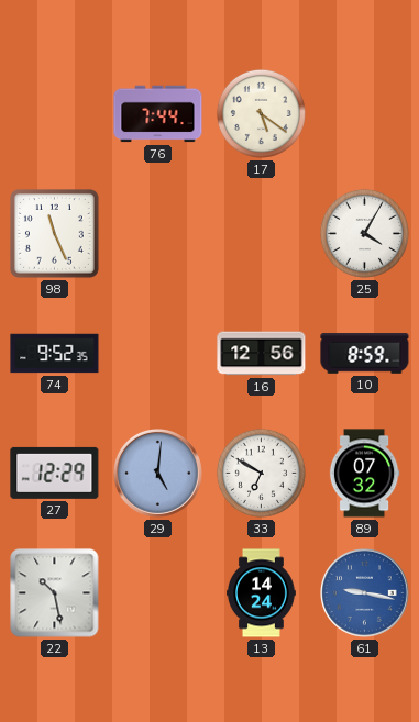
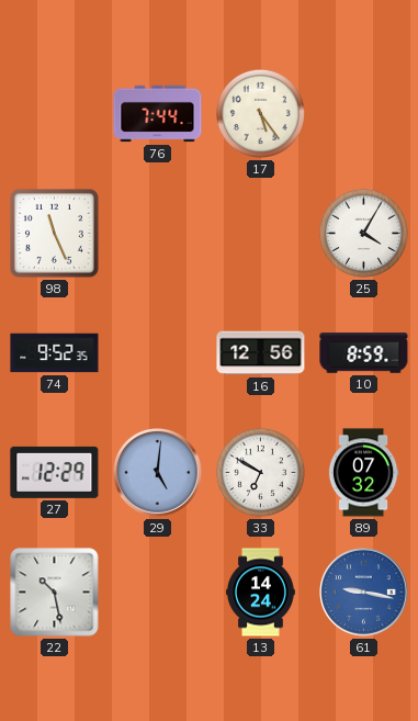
17: 5:21 -> 5:24 (260, 113)
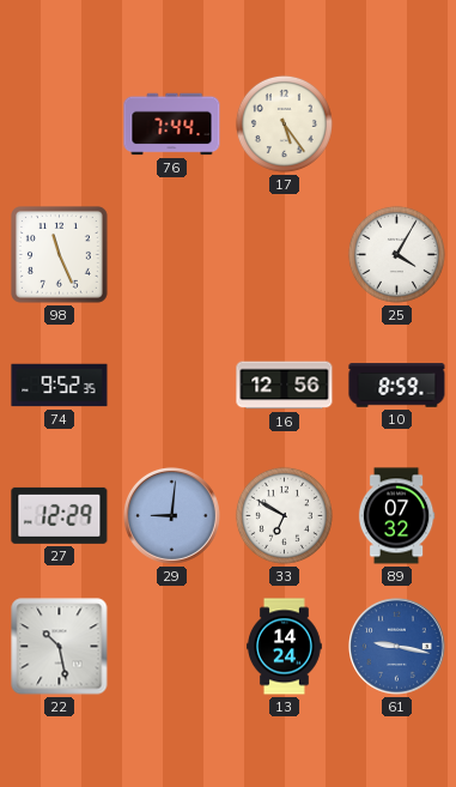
29: 5:01 -> 9:01 (172, 516)
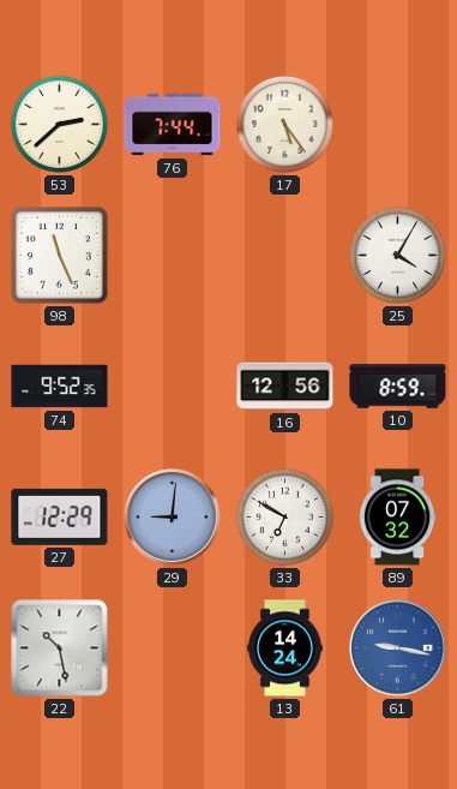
53: none -> 2:38 (59, 124)
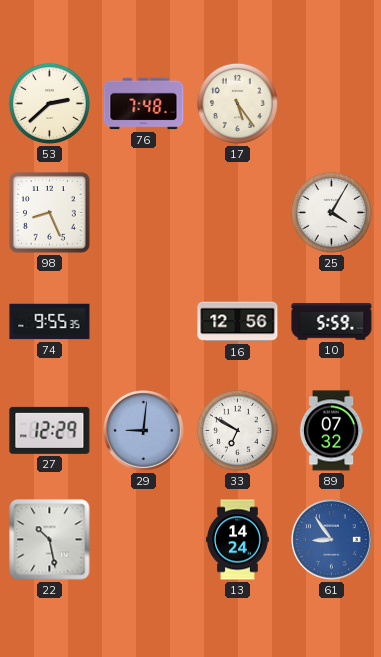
76: 7:44 -> 7:48 (144, 104)
98: 11:26 -> 8:26 (50, 213)
74: 9:52 -> 9:55 (50, 322)
10: 8:59 -> 5:59 (332, 322)
61: 9:17 -> 8:54 (332, 540)
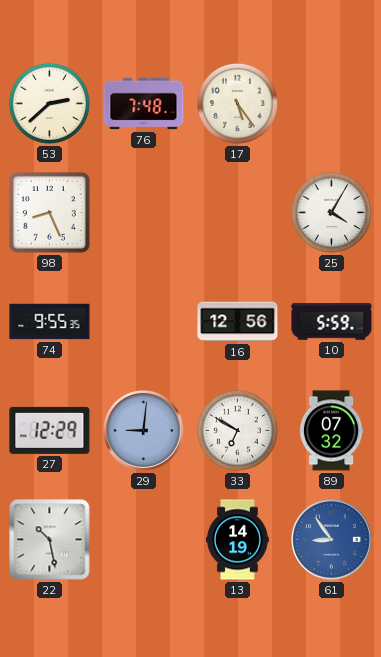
13: 14:24 -> 14:19 (238, 540)
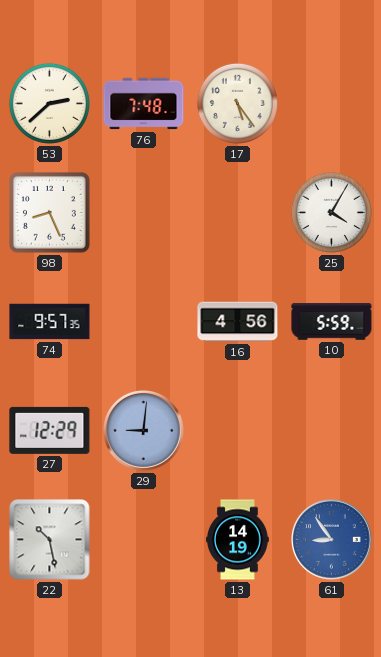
74: 9:55 -> 9:57 (50, 322)
16: 12:56 -> 4:56 (238, 322)
33: 6:50 -> none (237, 430)
89: 07:32 -> none (331, 431)
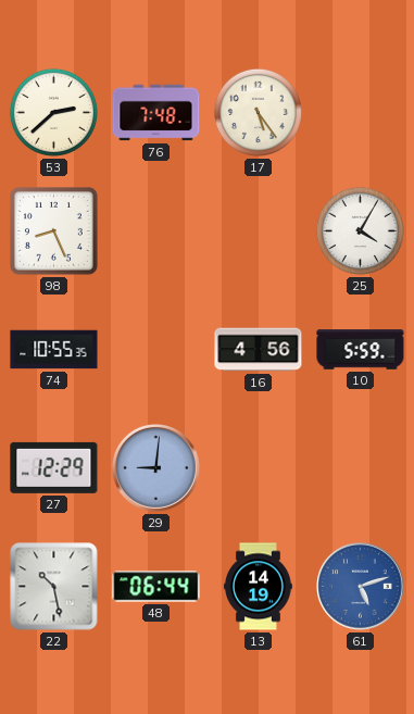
74: 9:57 -> 10:55 (54, 350)
48: none -> 06:44 (156, 587)
61: 8:54 -> 5:12 (361, 587)
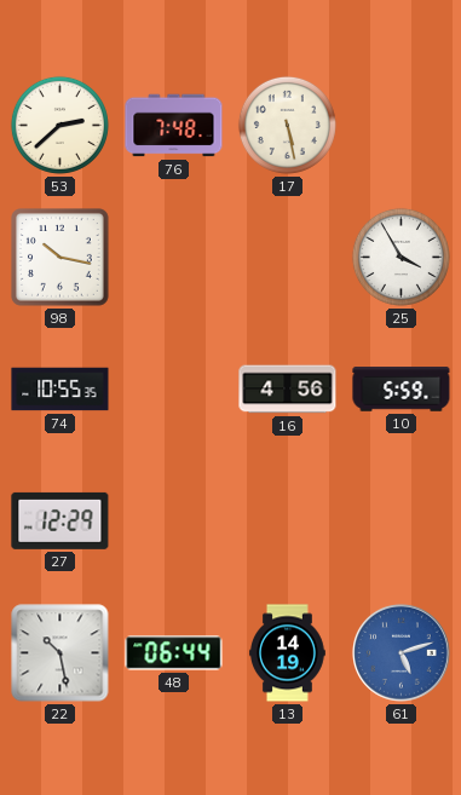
17: 5:24 -> 5:28 (287, 125)
98: 8:26 -> 10:17 (60, 258)
25: 4:05 -> 3:55 (401, 257)
29: 9:01 -> none (156, 468)
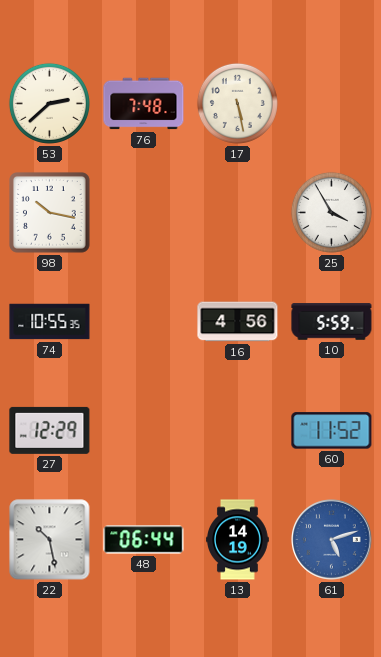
60: none -> 11:52 (332, 431)
